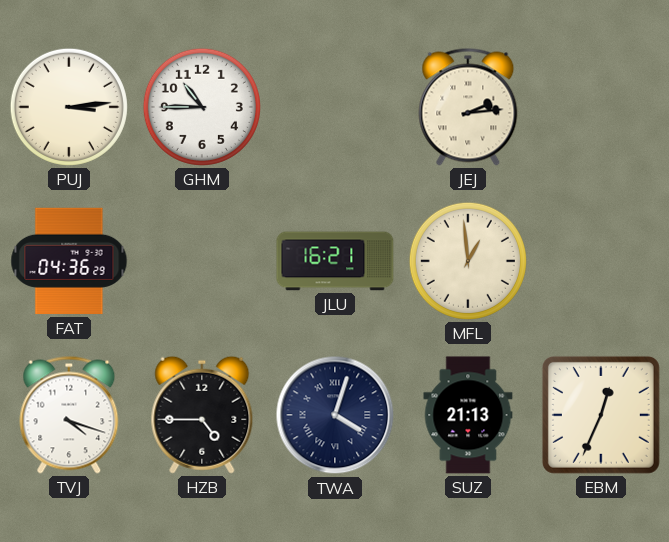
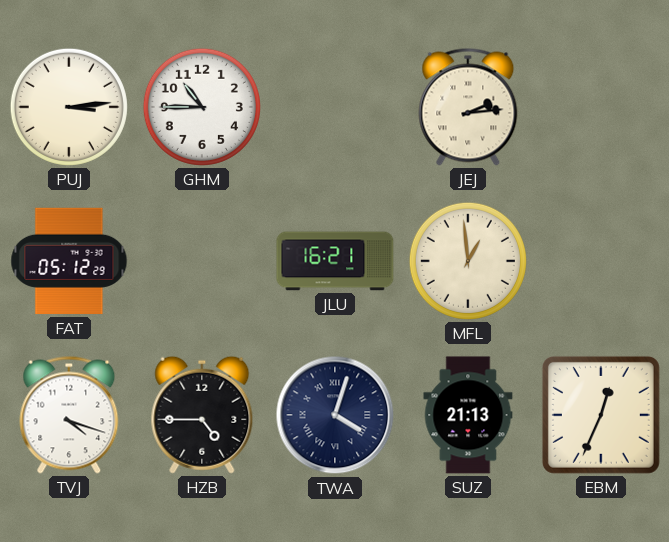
FAT: 04:36 -> 05:12 (69, 261)
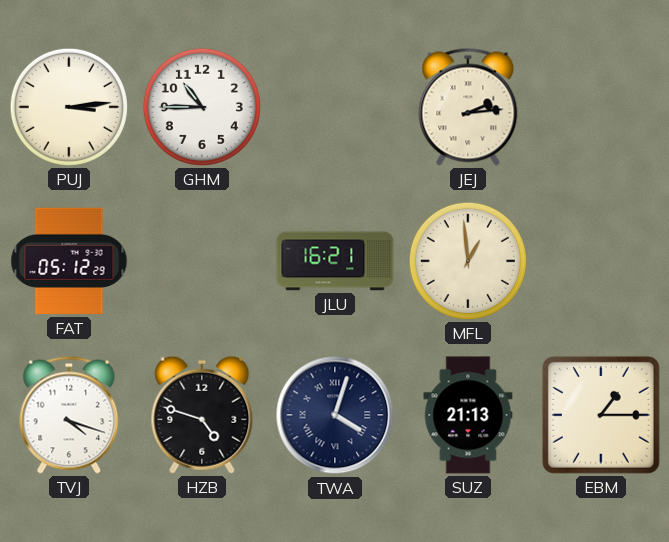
HZB: 4:45 -> 4:48 (202, 415)
EBM: 12:34 -> 1:15 (601, 415)
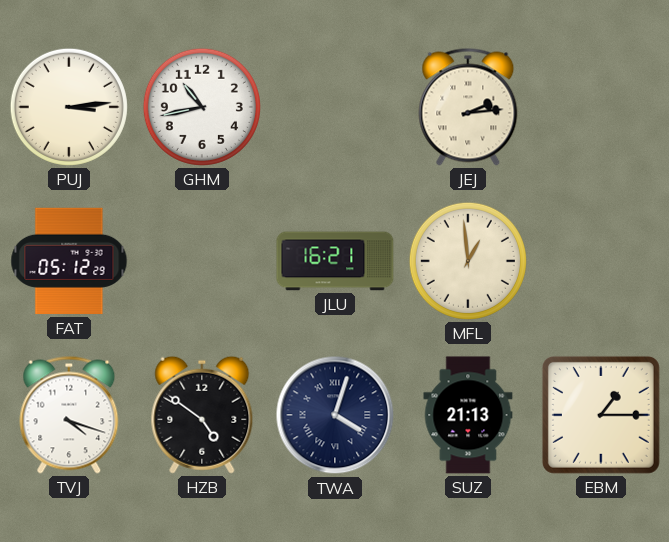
GHM: 10:45 -> 10:43 (202, 107)
HZB: 4:48 -> 4:51 (202, 415)
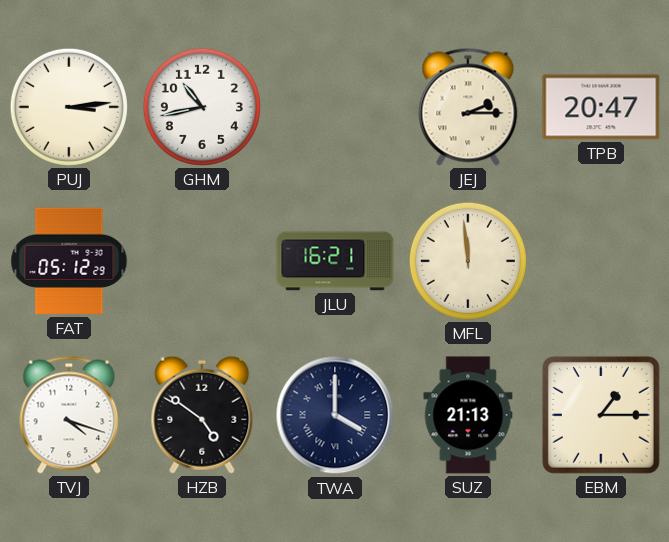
JEJ: 2:14 -> 2:15 (468, 107)
TPB: none -> 20:47 (601, 107)
MFL: 12:59 -> 11:59 (468, 261)
TWA: 4:03 -> 4:00 (335, 415)
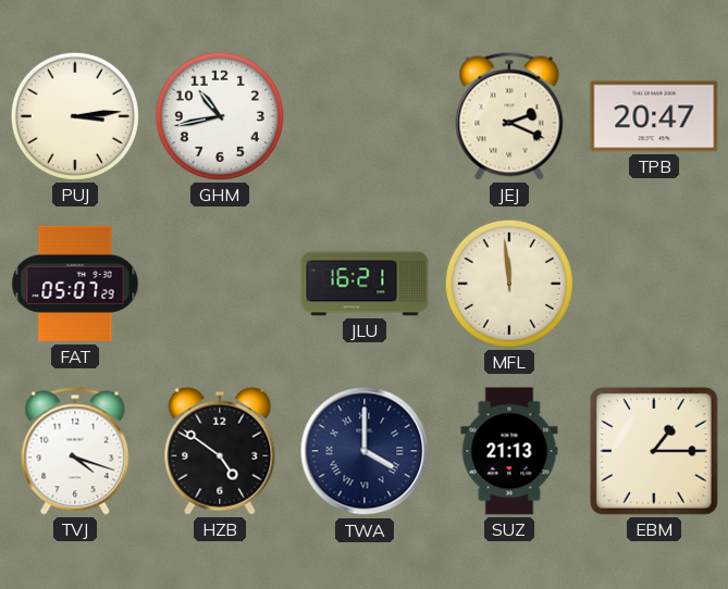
JEJ: 2:15 -> 2:19 (509, 116)
FAT: 05:12 -> 05:07 (75, 284)
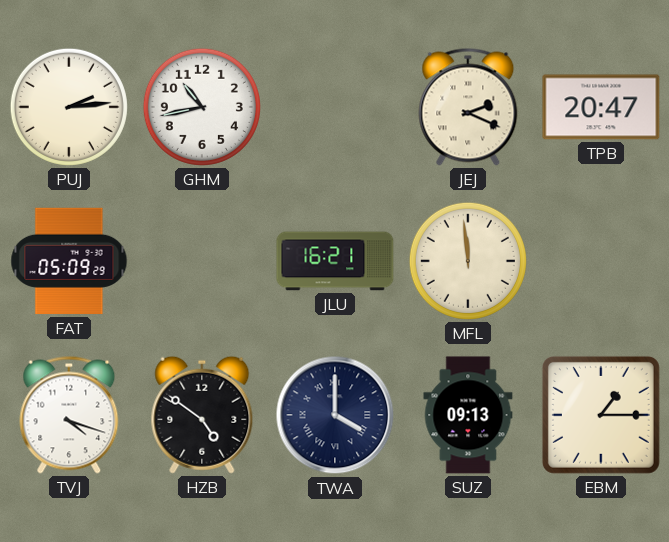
PUJ: 3:14 -> 2:14 (69, 107)
FAT: 05:07 -> 05:09 (69, 261)
SUZ: 21:13 -> 09:13 (468, 415)
